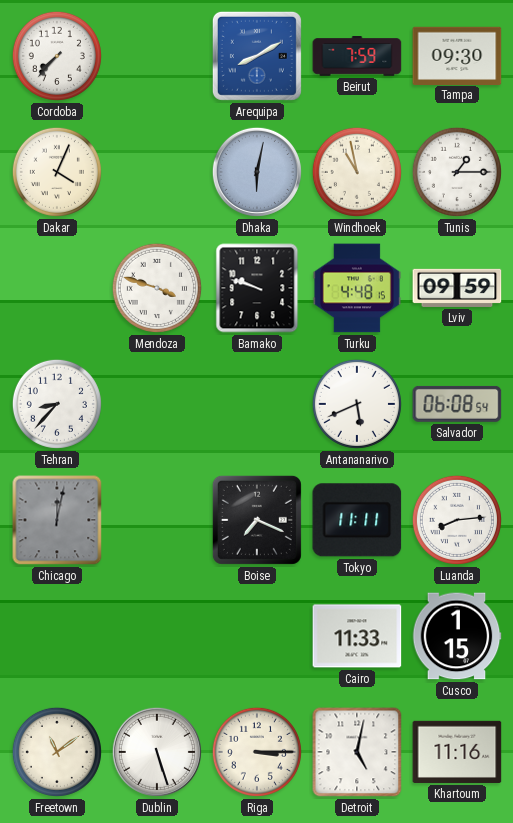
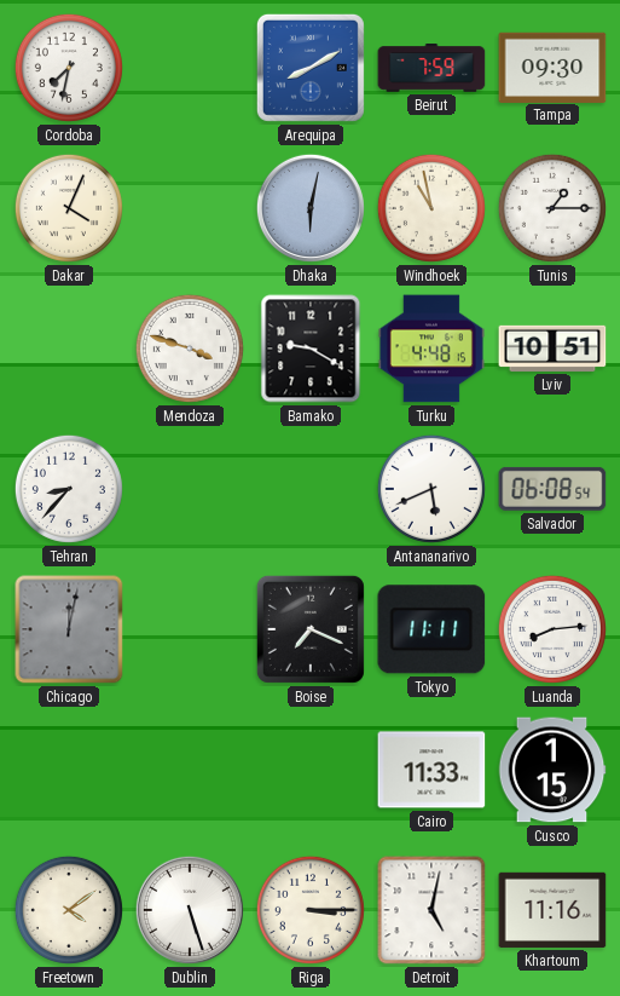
Cordoba: 7:37 -> 7:32 (69, 68)
Bamako: 9:48 -> 9:20 (311, 349)
Lviv: 09:59 -> 10:51 (552, 349)
Freetown: 11:09 -> 4:09 (69, 910)
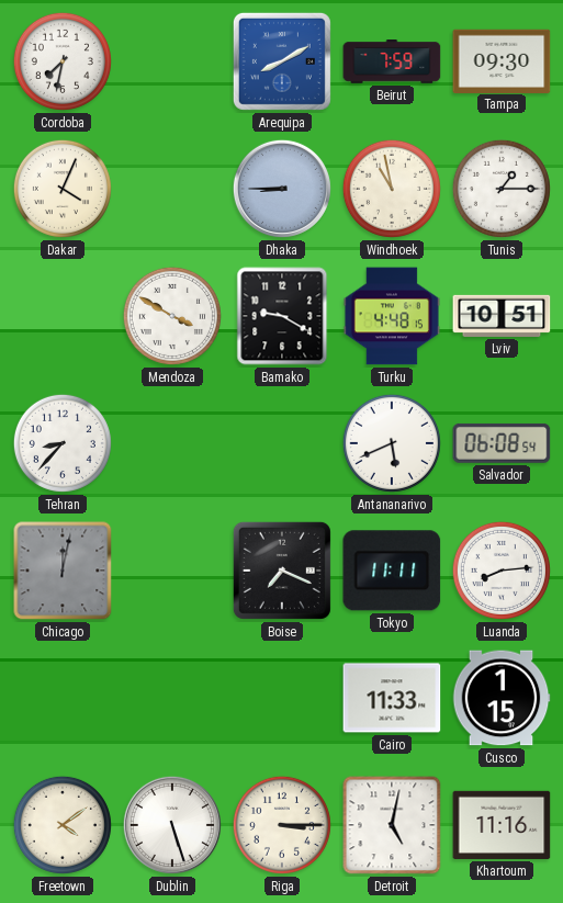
Dhaka: 6:02 -> 8:45 (282, 189)
Mendoza: 3:48 -> 3:50 (172, 316)
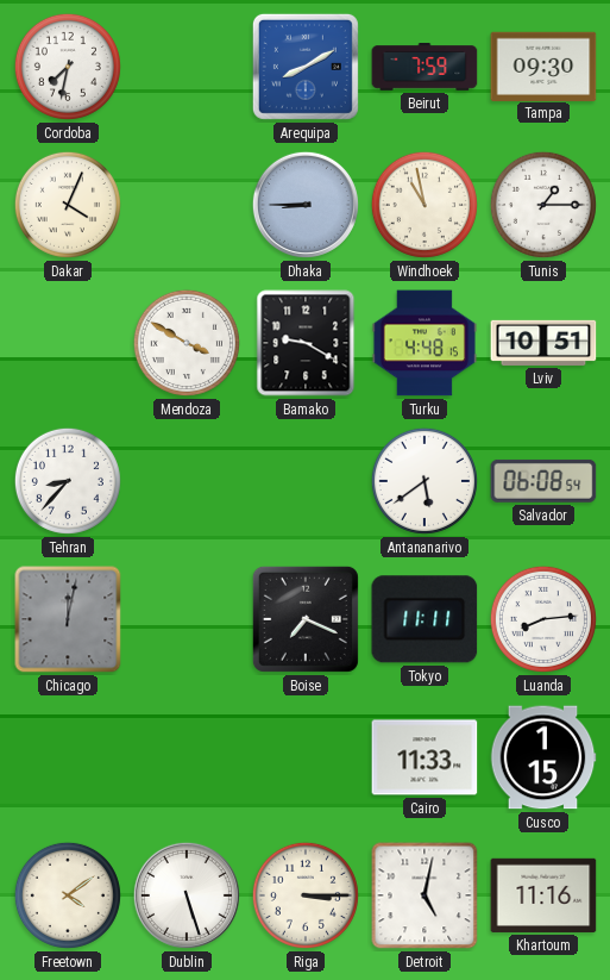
Antananarivo: 5:41 -> 5:39 (425, 481)
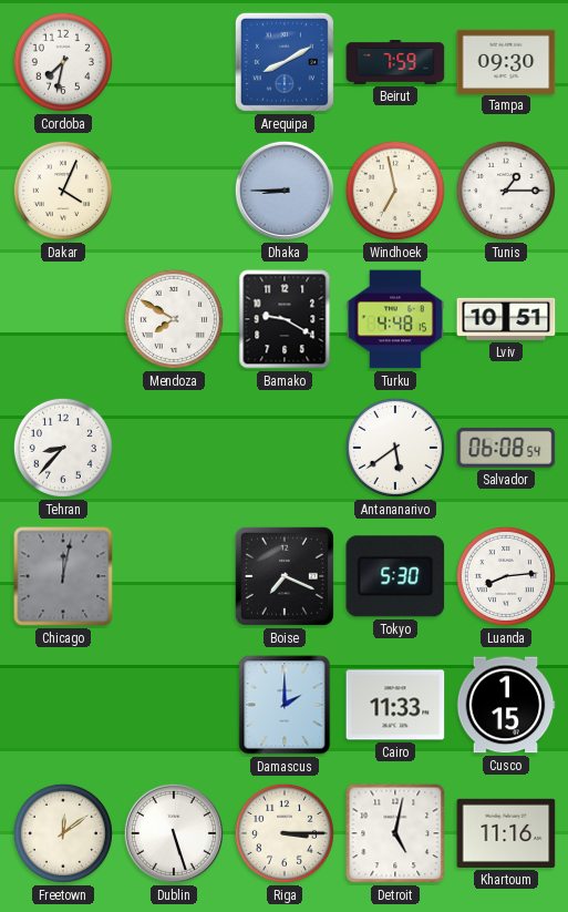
Windhoek: 10:58 -> 6:58 (395, 191)
Mendoza: 3:50 -> 7:50 (174, 319)
Tokyo: 11:11 -> 5:30 (395, 576)
Damascus: none -> 2:00 (285, 705)
Freetown: 4:09 -> 12:09 (63, 833)
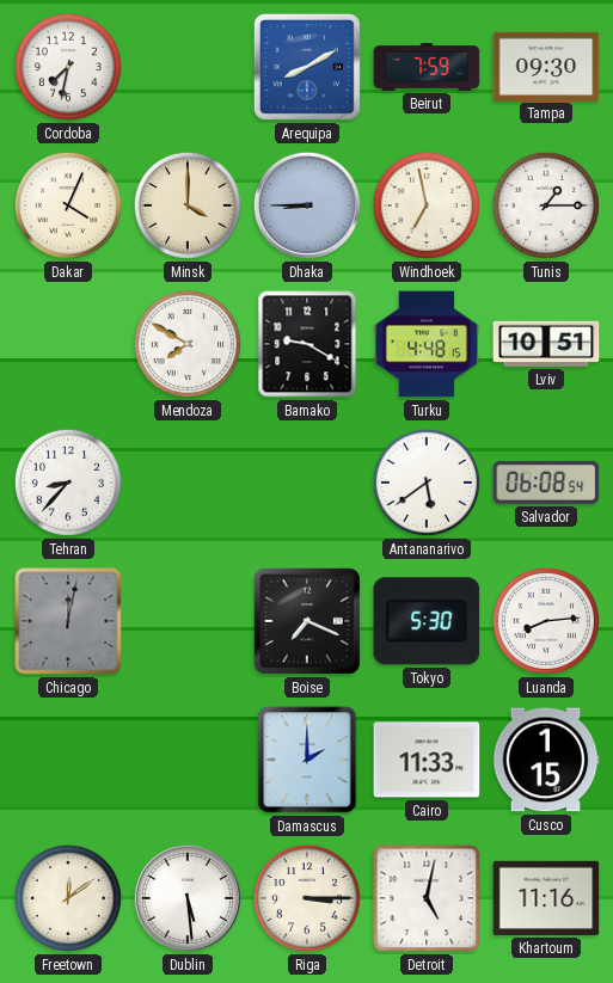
Minsk: none -> 4:00 (188, 205)
Dublin: 5:27 -> 5:29 (188, 898)
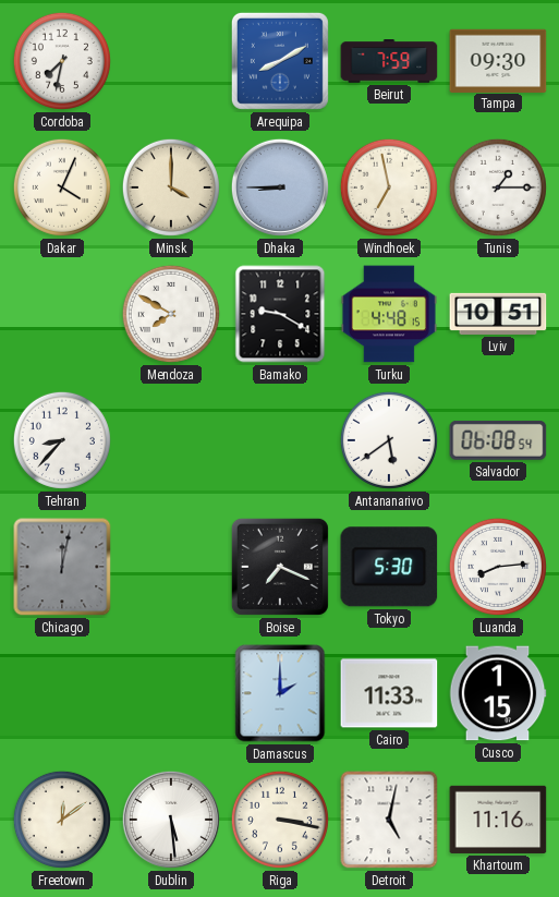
Riga: 3:15 -> 3:17 (280, 820)
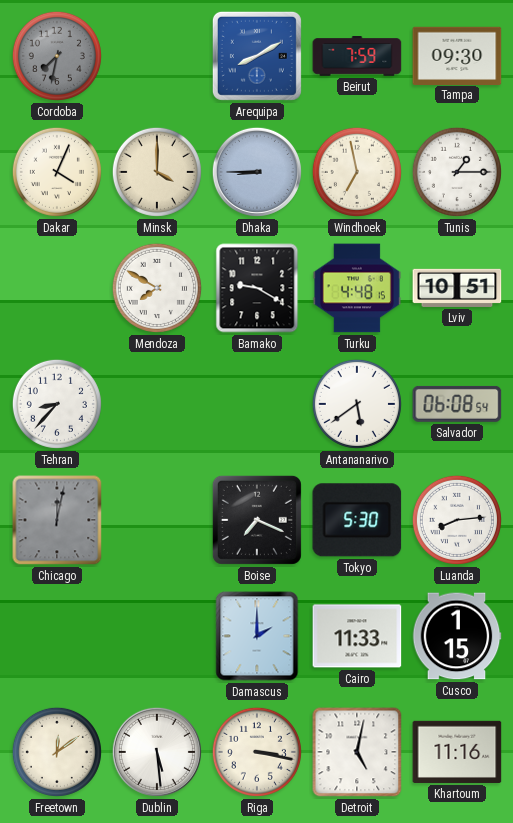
Cordoba dial: white -> grey (57, 56)
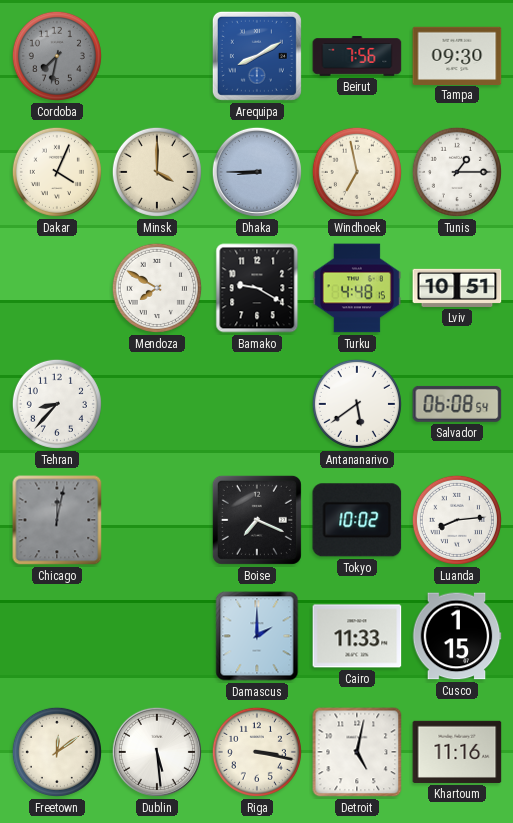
Beirut: 7:59 -> 7:56 (357, 57)
Tokyo: 5:30 -> 10:02 (357, 520)
